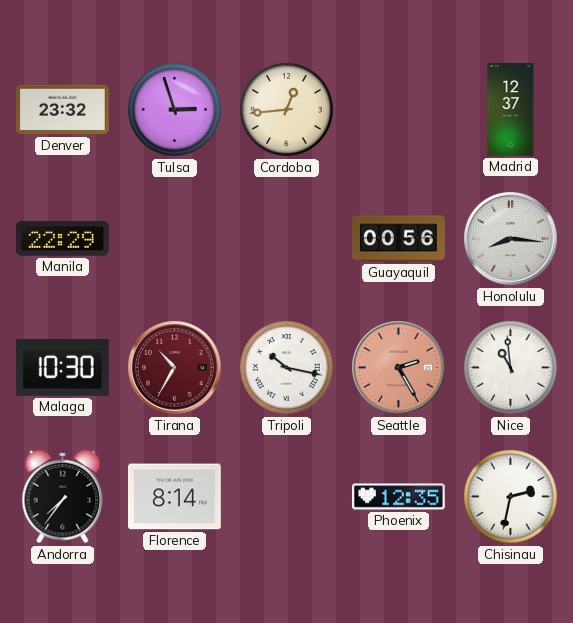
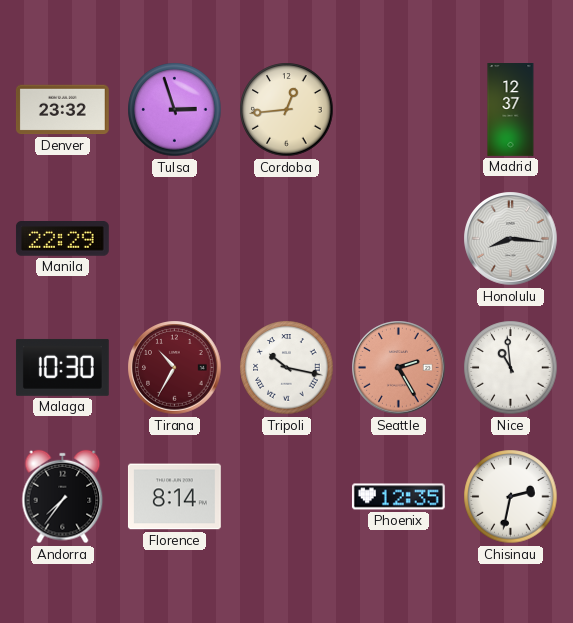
Guayaquil: 00:56 -> none (399, 239)
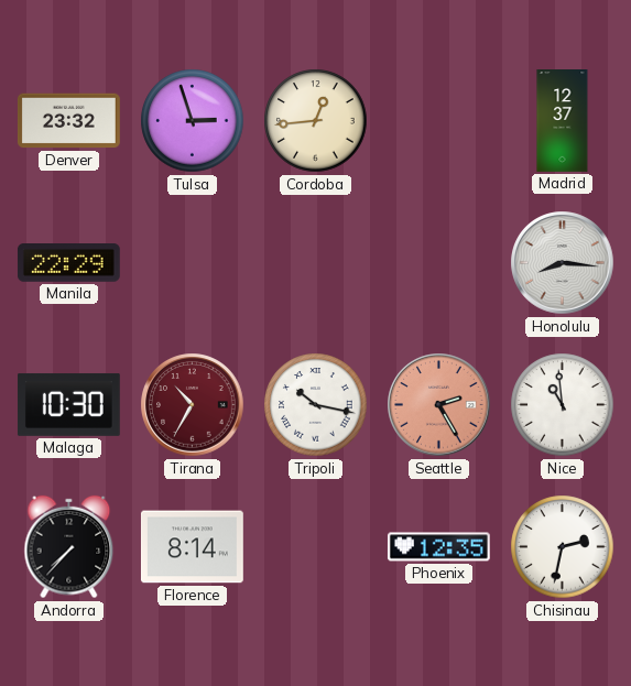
Andorra: 7:36 -> 7:37 (69, 547)
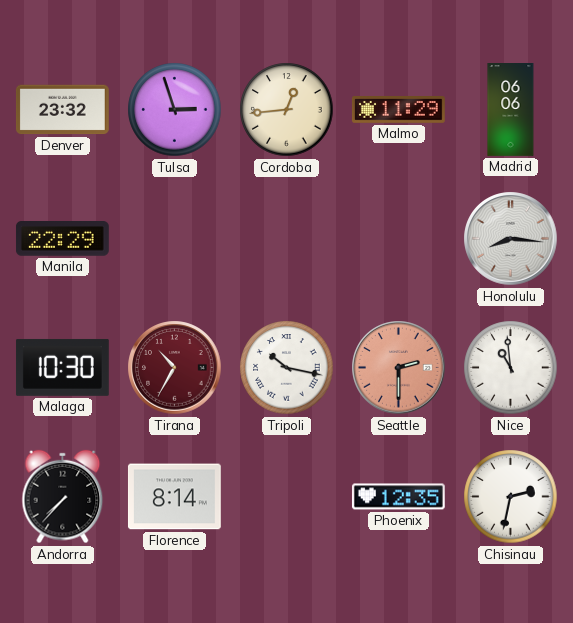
Malmo: none -> 11:29 (398, 110)
Madrid: 12:37 -> 06:06 (511, 110)
Seattle: 2:25 -> 2:30 (399, 368)
